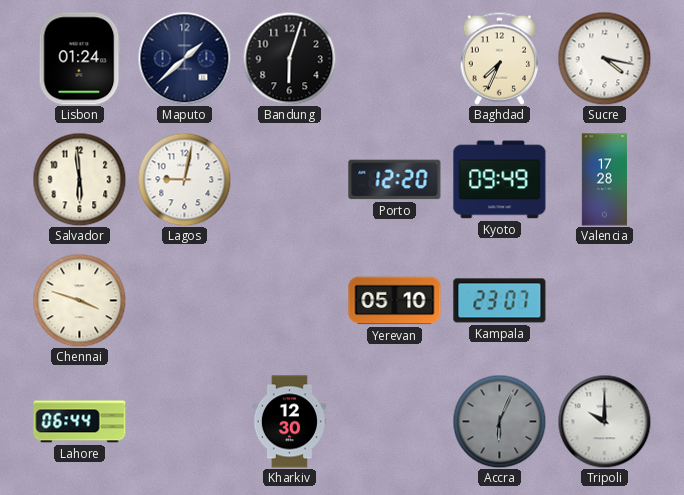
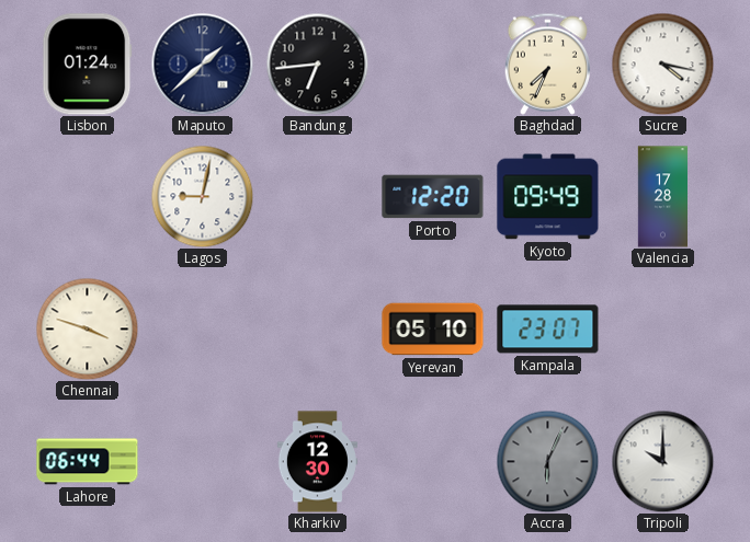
Bandung: 6:03 -> 6:44 (317, 64)
Salvador: 5:59 -> none (79, 179)
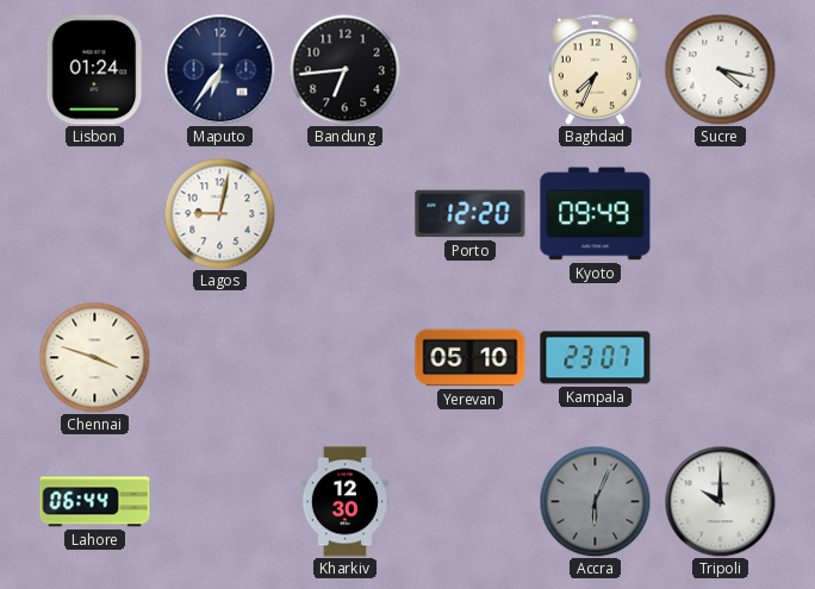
Maputo: 1:38 -> 6:36 (219, 69)
Valencia: 17:28 -> none (662, 197)
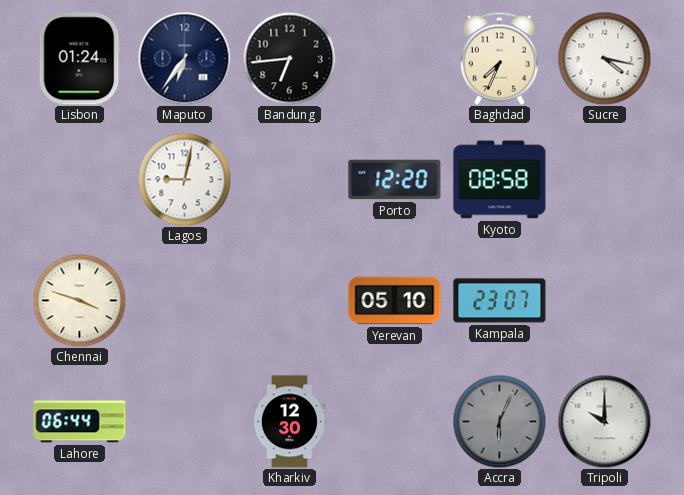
Kyoto: 09:49 -> 08:58 (500, 180)
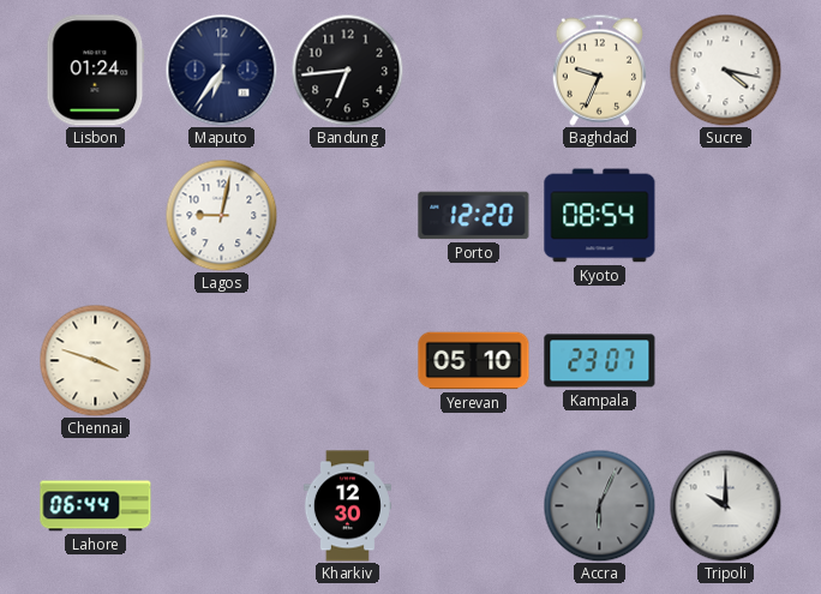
Baghdad: 7:34 -> 9:34 (599, 70)
Kyoto: 08:58 -> 08:54 (600, 216)
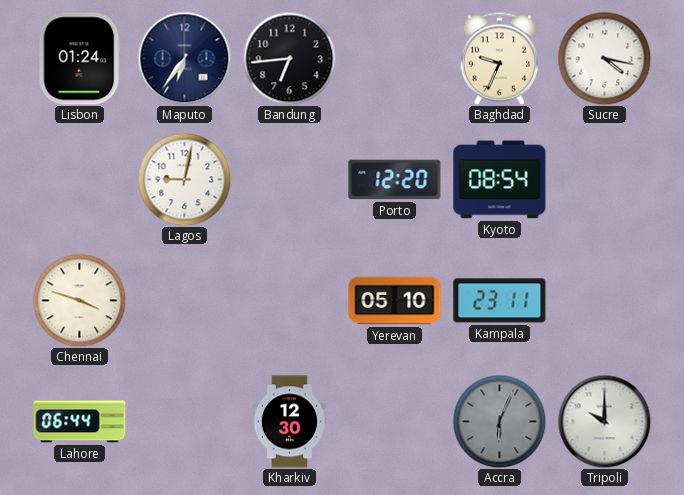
Kampala: 23:07 -> 23:11 (500, 301)
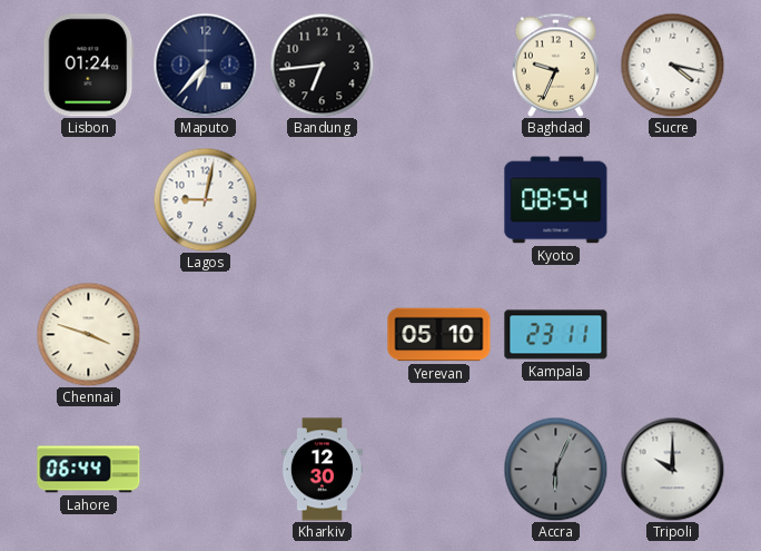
Maputo: 6:36 -> 6:37 (205, 65)
Porto: 12:20 -> none (395, 180)
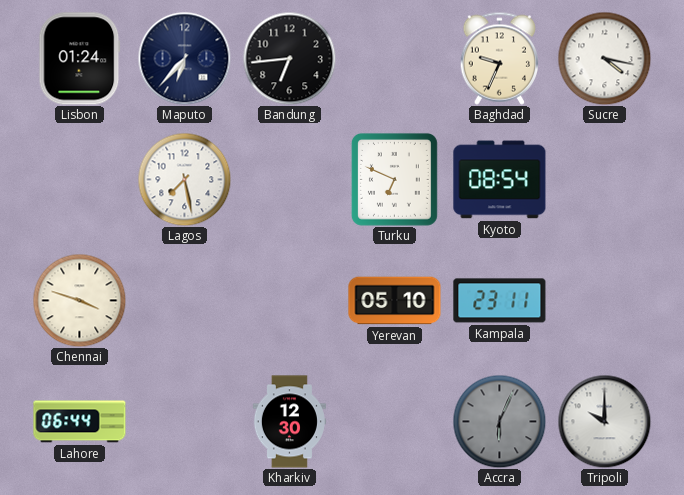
Lagos: 9:02 -> 7:28 (184, 179)
Turku: none -> 6:49 (394, 179)
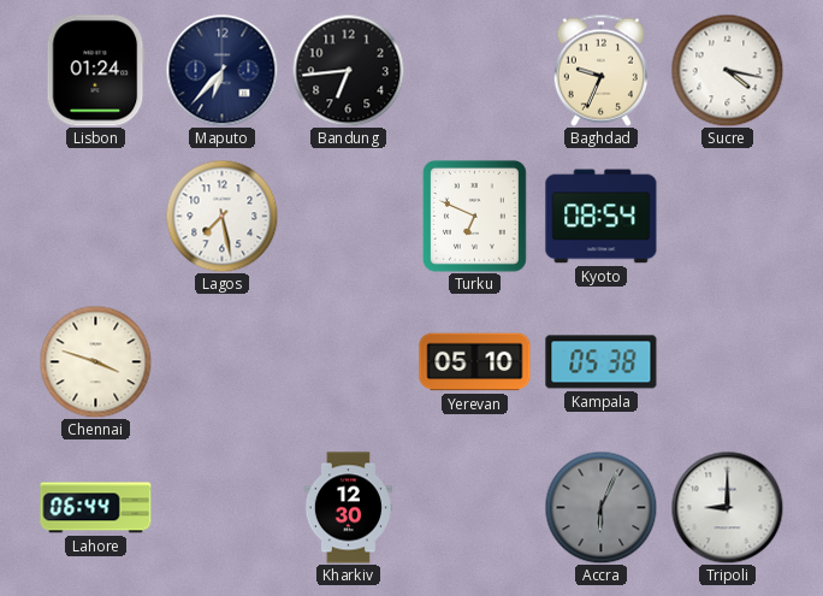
Kampala: 23:11 -> 05:38 (602, 362)
Tripoli: 10:00 -> 9:00 (727, 507)
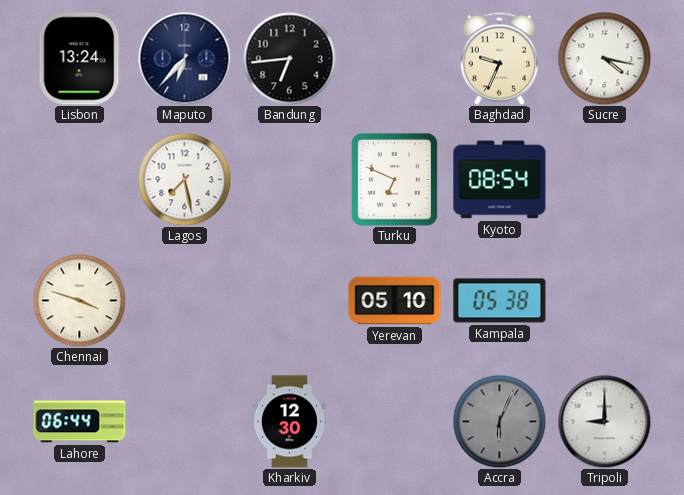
Lisbon: 01:24 -> 13:24 (80, 59)
